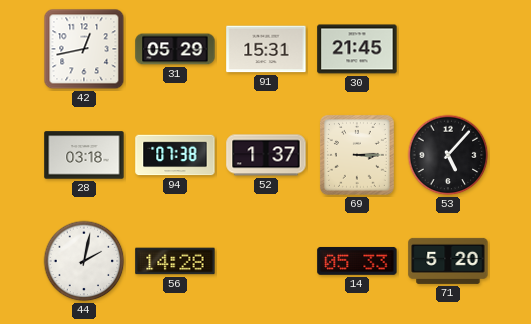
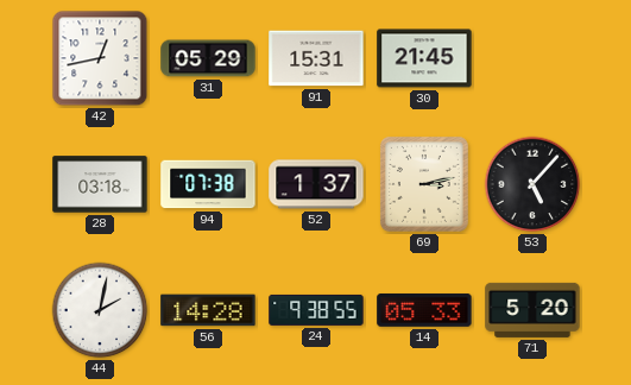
69: 3:15 -> 3:13 (424, 184)
24: none -> 9:38 (316, 310)
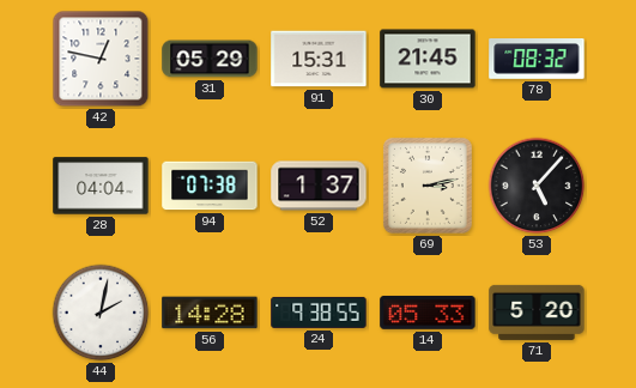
42: 12:43 -> 12:47 (101, 59)
78: none -> 08:32 (537, 60)
28: 03:18 -> 04:04 (101, 186)
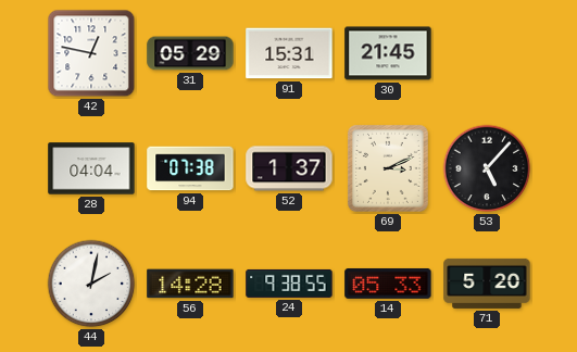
78: 08:32 -> none (537, 60)
69: 3:13 -> 3:11 (388, 168)
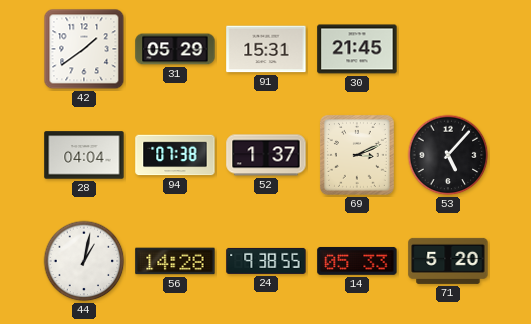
42: 12:47 -> 1:39 (84, 49)
44: 2:02 -> 1:02 (84, 261)
